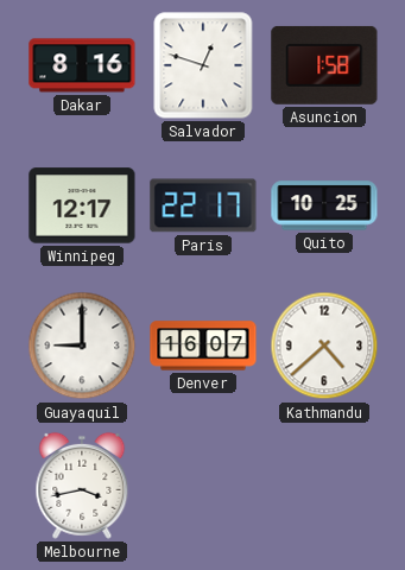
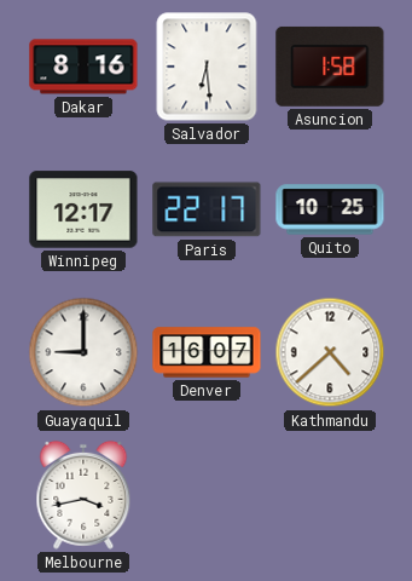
Salvador: 12:48 -> 6:29 (207, 67)
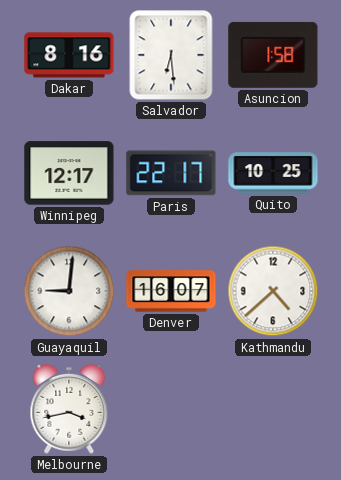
Guayaquil: 9:00 -> 9:01 (69, 291)
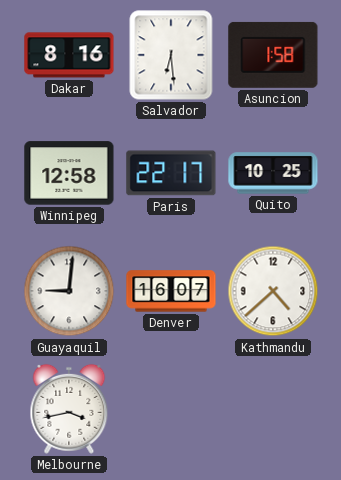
Winnipeg: 12:17 -> 12:58 (69, 173)
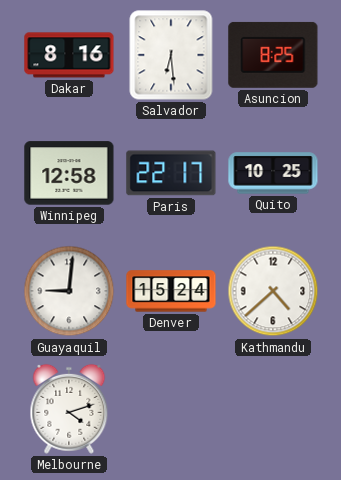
Asuncion: 1:58 -> 8:25 (273, 55)
Denver: 16:07 -> 15:24 (171, 291)
Melbourne: 3:43 -> 4:12 (69, 409)
